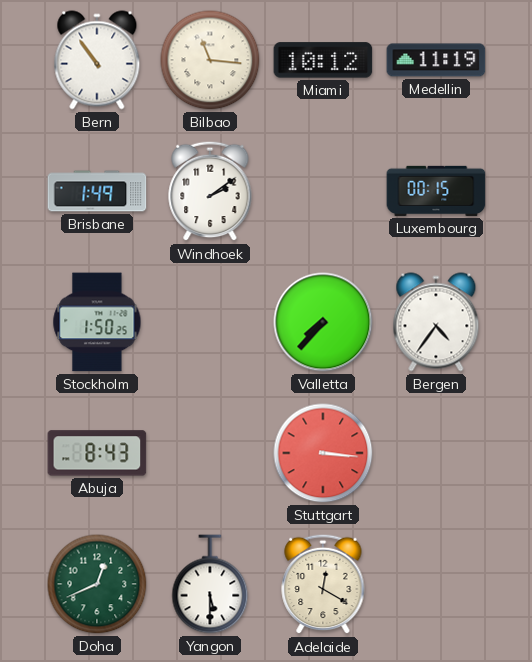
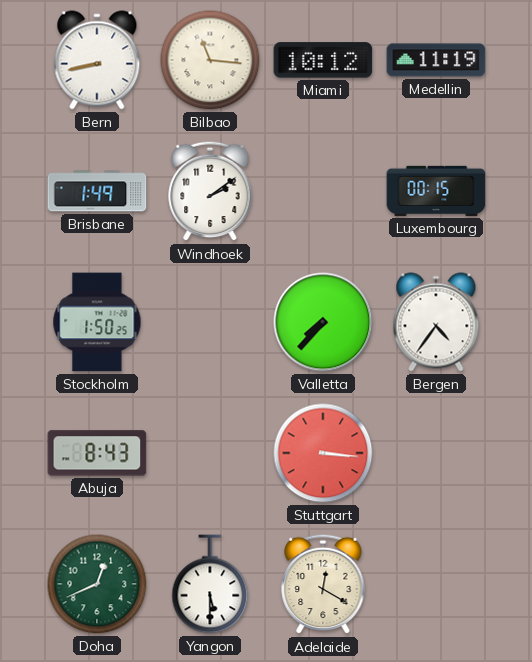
Bern: 10:54 -> 8:43 (97, 60)
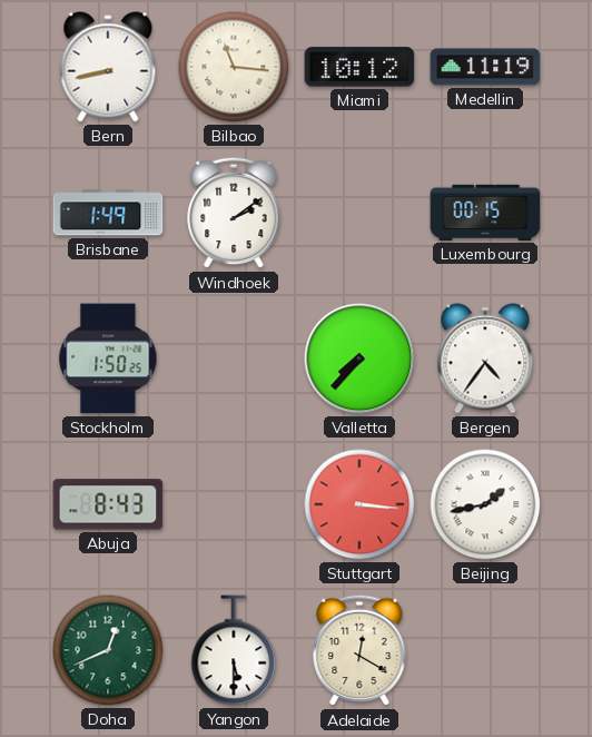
Beijing: none -> 1:43 (485, 504)
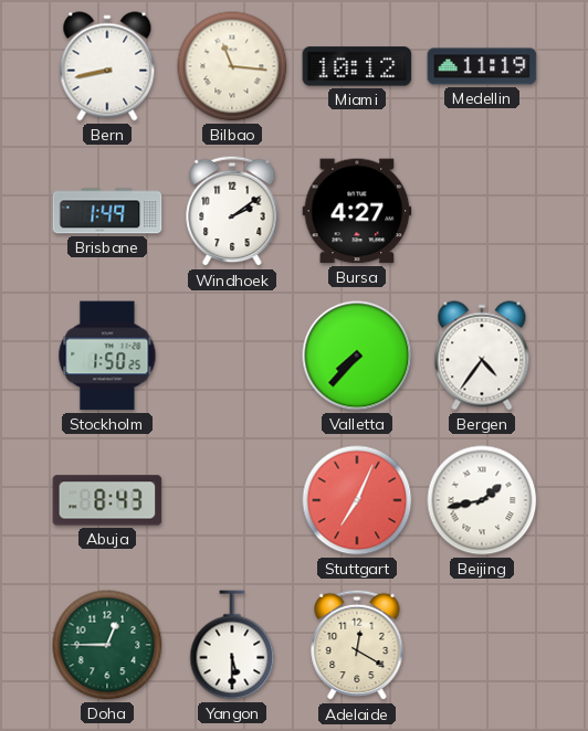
Bursa: none -> 4:27 (357, 211)
Luxembourg: 00:15 -> none (485, 213)
Stuttgart: 3:16 -> 7:04 (357, 500)
Doha: 12:41 -> 12:45 (107, 645)
